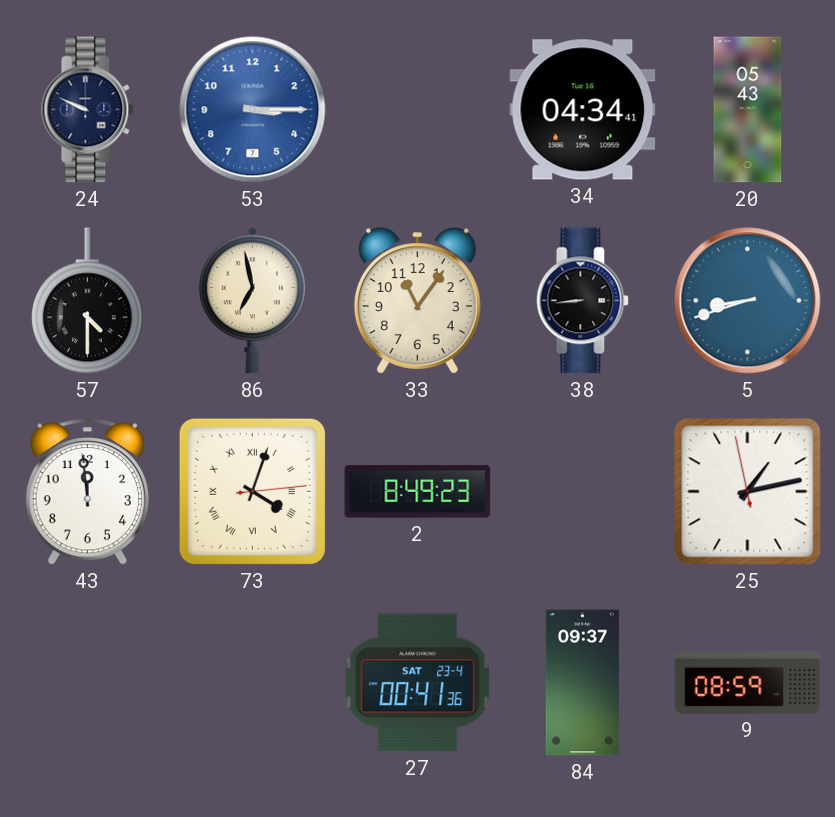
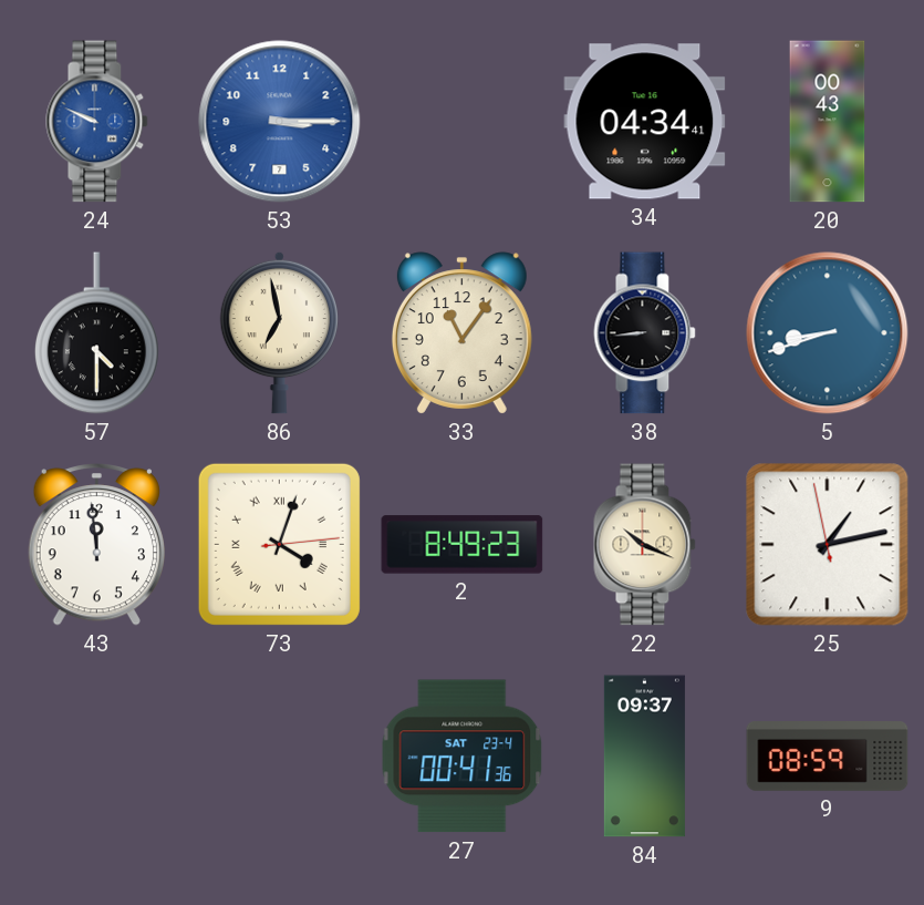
24 dial: navy -> blue (97, 122)
20: 05:43 -> 00:43 (828, 122)
22: none -> 10:19 (645, 545)
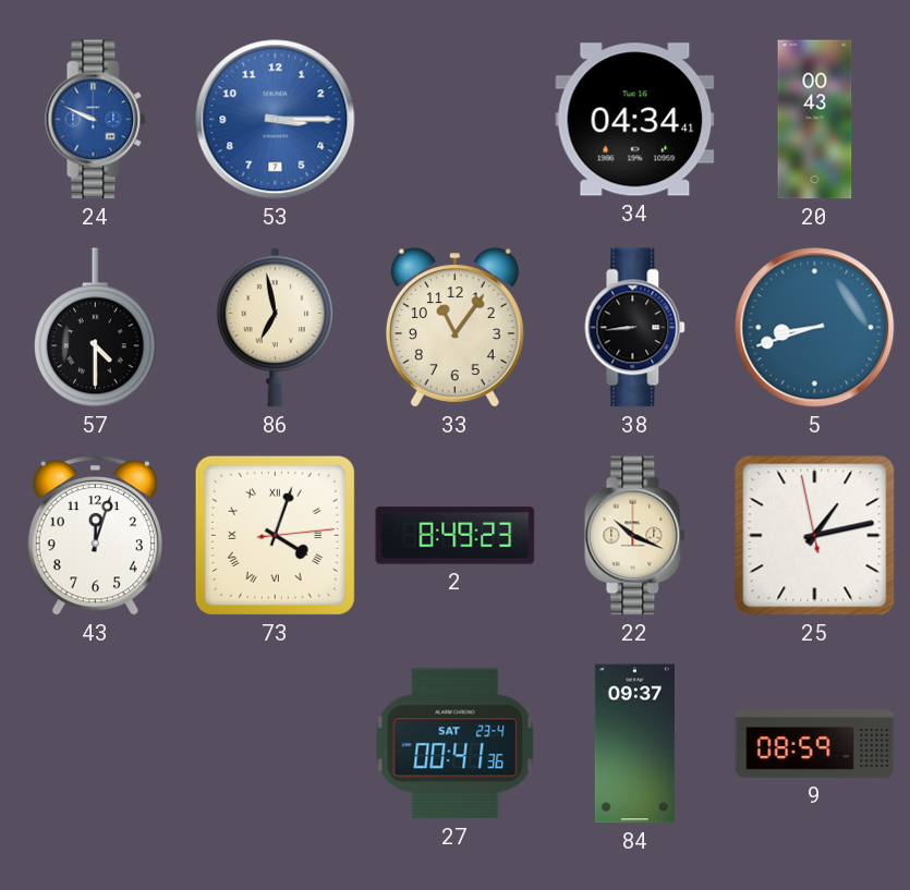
43: 11:59 -> 12:03 (95, 536)
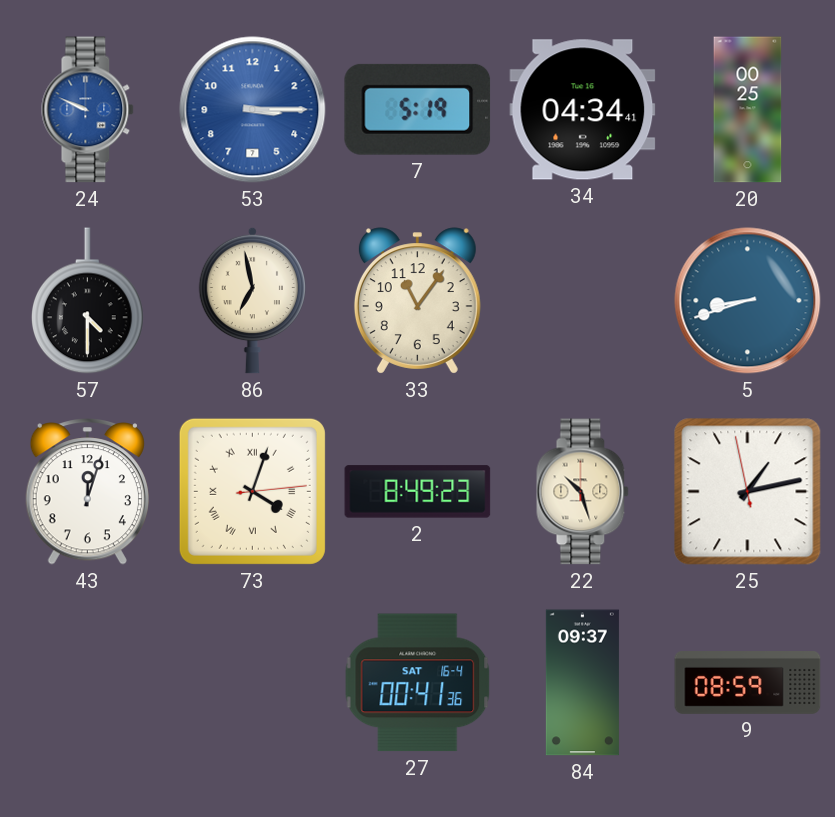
7: none -> 5:19 (418, 109)
20: 00:43 -> 00:25 (748, 110)
38: 8:44 -> none (635, 328)
22: 10:19 -> 10:27 (583, 492)
27 date: SAT 23-4 -> SAT 16-4 (418, 683)
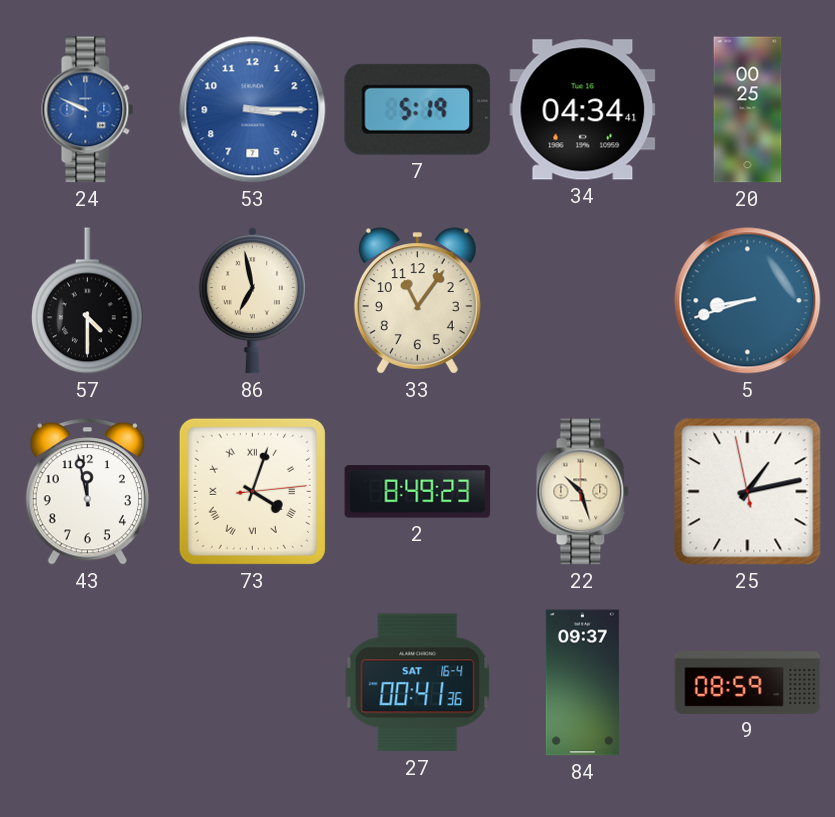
43: 12:03 -> 11:58 (87, 492)
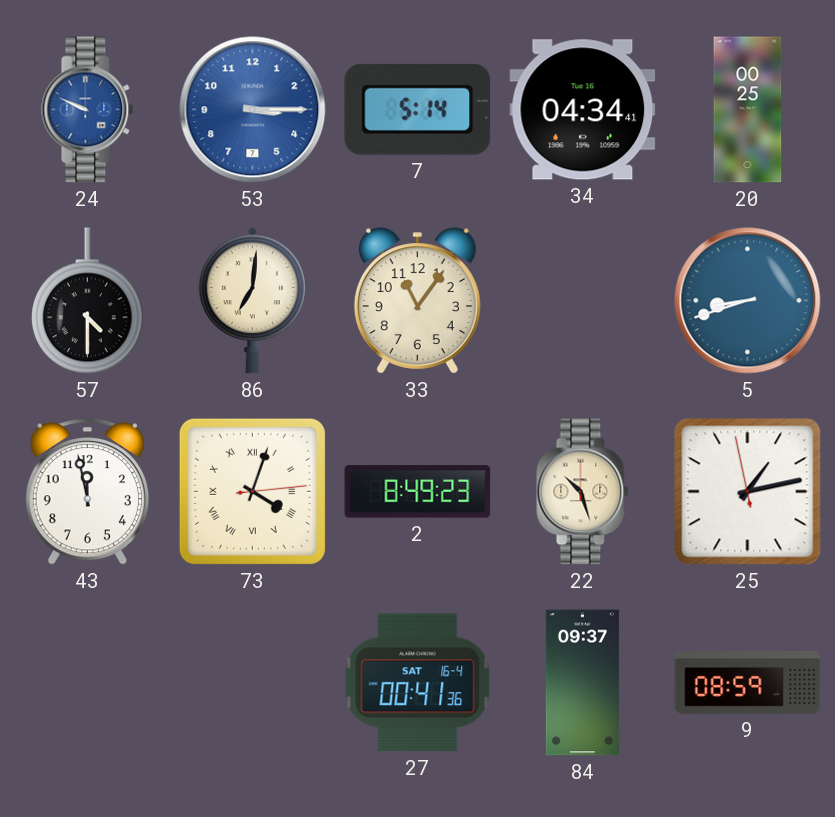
7: 5:19 -> 5:14 (418, 109)
86: 6:58 -> 7:01 (252, 300)
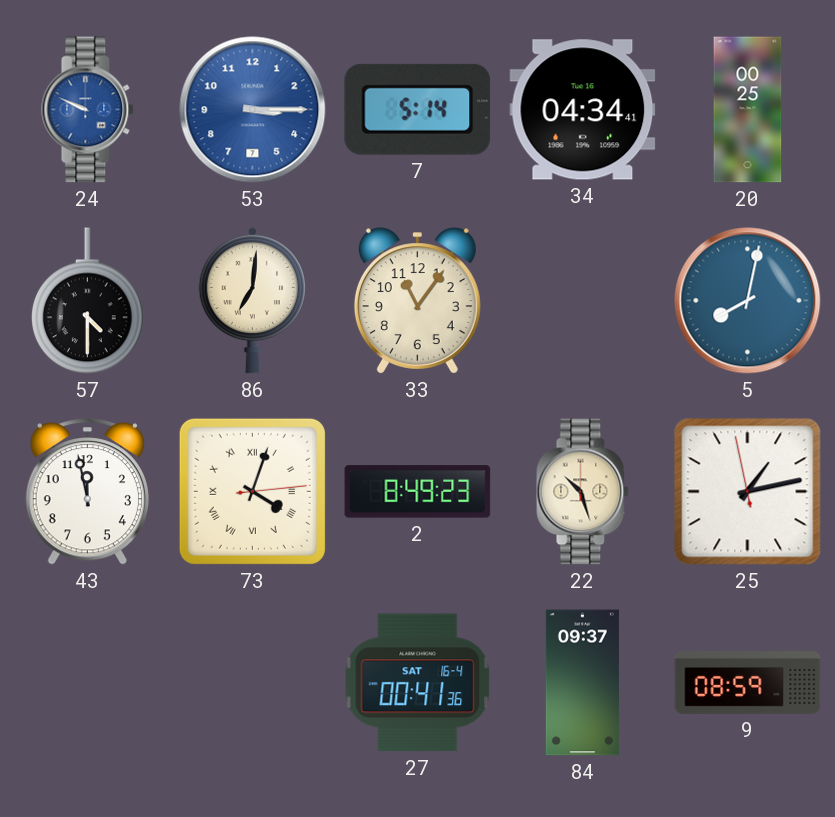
5: 8:42 -> 8:02 (748, 301)
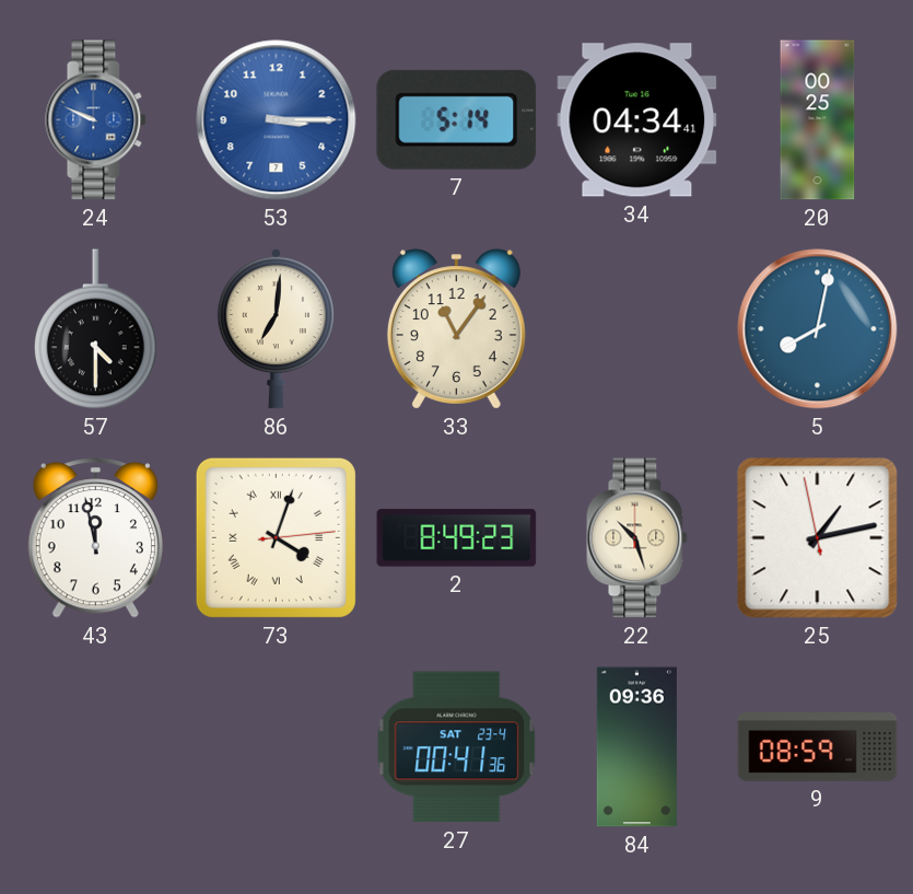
27 date: SAT 16-4 -> SAT 23-4 (457, 747)
84: 09:37 -> 09:36 (636, 747)
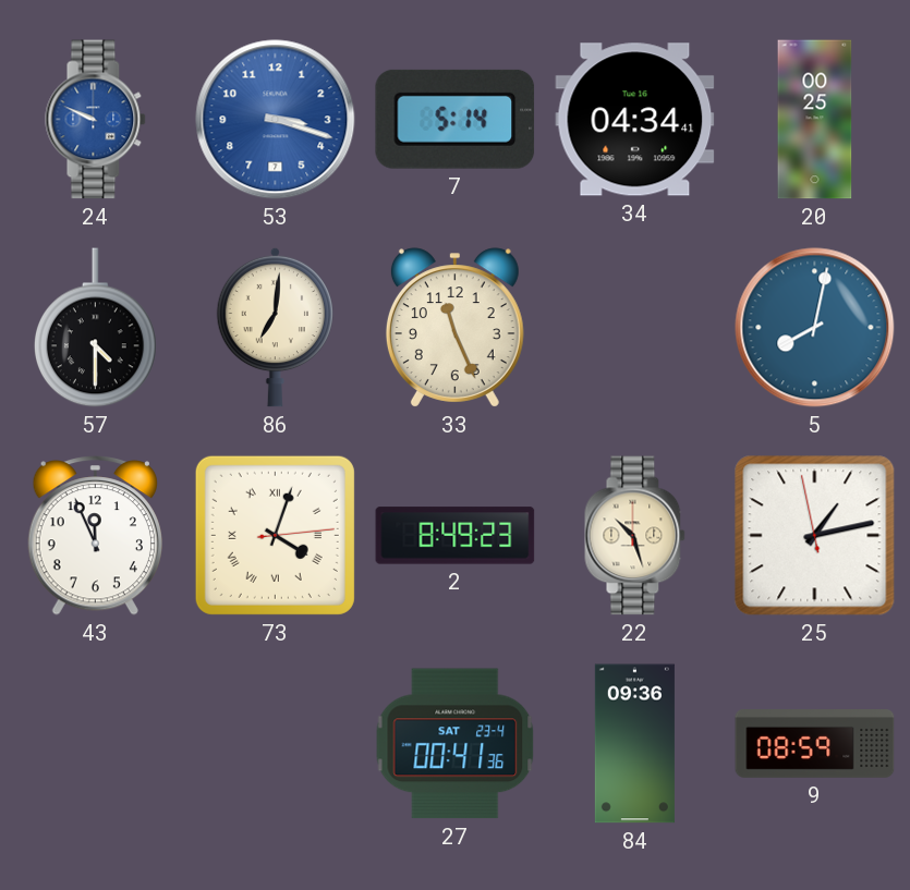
53: 3:15 -> 3:18 (276, 120)
33: 11:06 -> 11:26 (454, 328)
43: 11:58 -> 11:56 (95, 536)
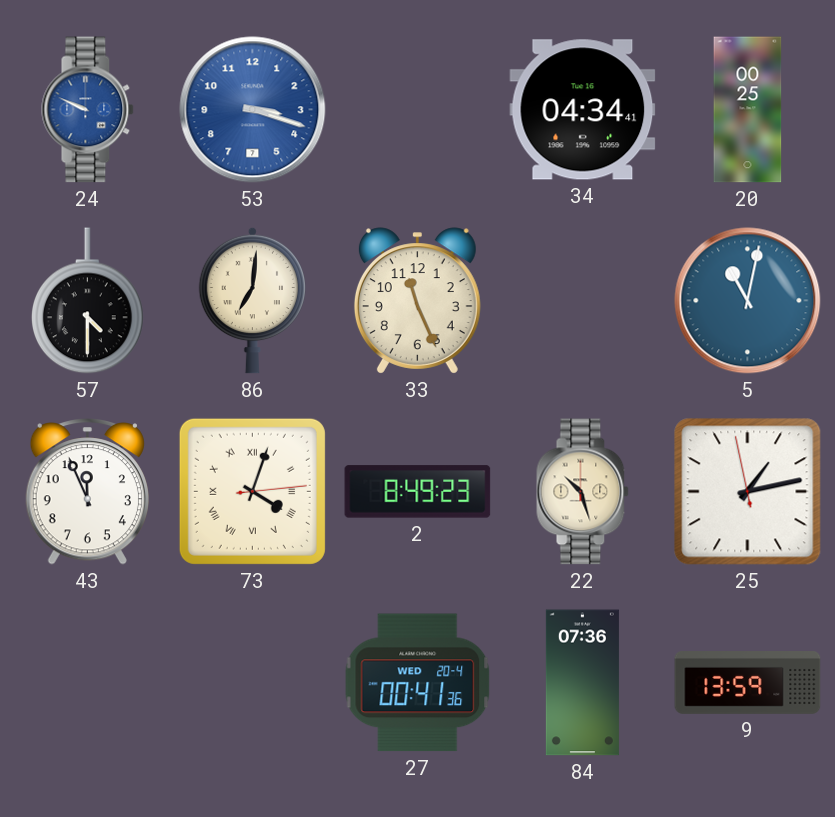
7: 5:14 -> none (456, 119)
5: 8:02 -> 11:02 (748, 301)
27 date: SAT 23-4 -> WED 20-4 (418, 683)
84: 09:36 -> 07:36 (582, 683)
9: 08:59 -> 13:59 (748, 683)
